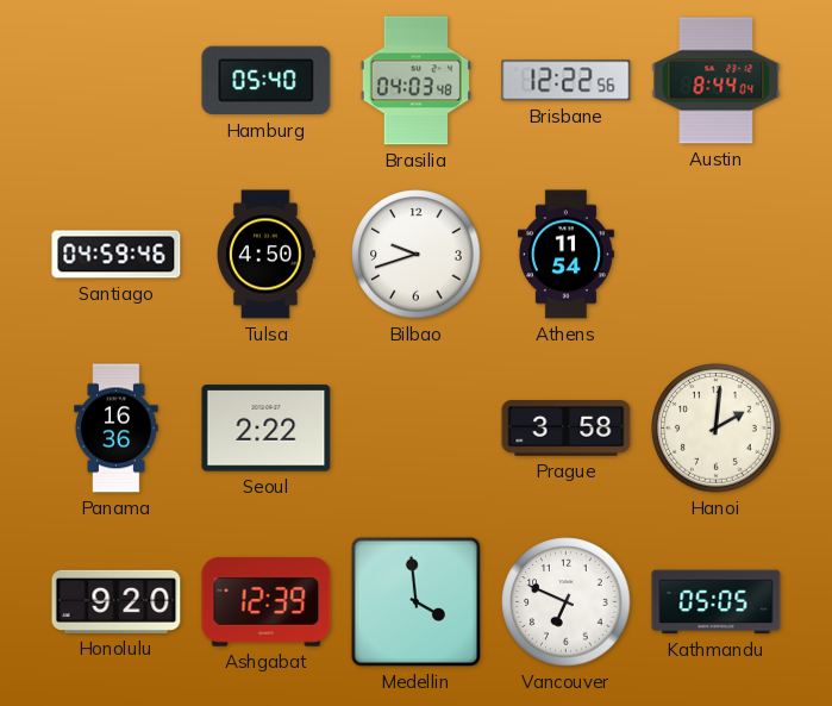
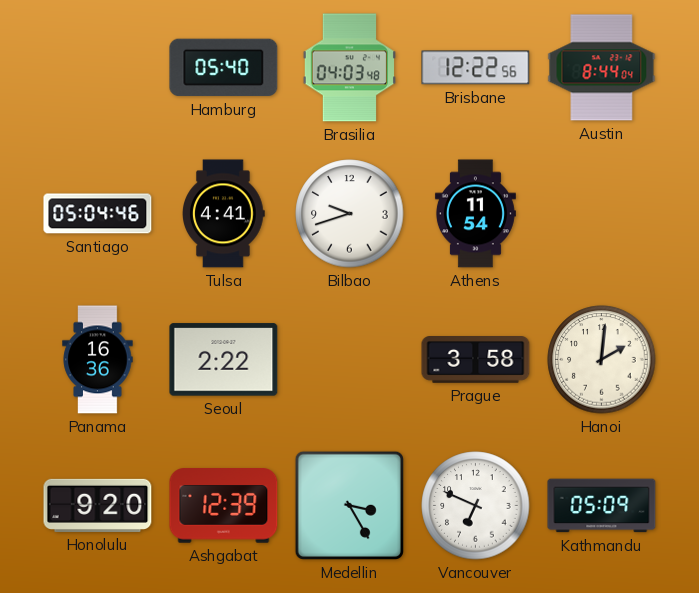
Santiago: 04:59 -> 05:04 (98, 214)
Tulsa: 4:50 -> 4:41 (224, 214)
Medellin: 3:59 -> 3:25 (349, 505)
Kathmandu: 05:05 -> 05:09 (602, 506)
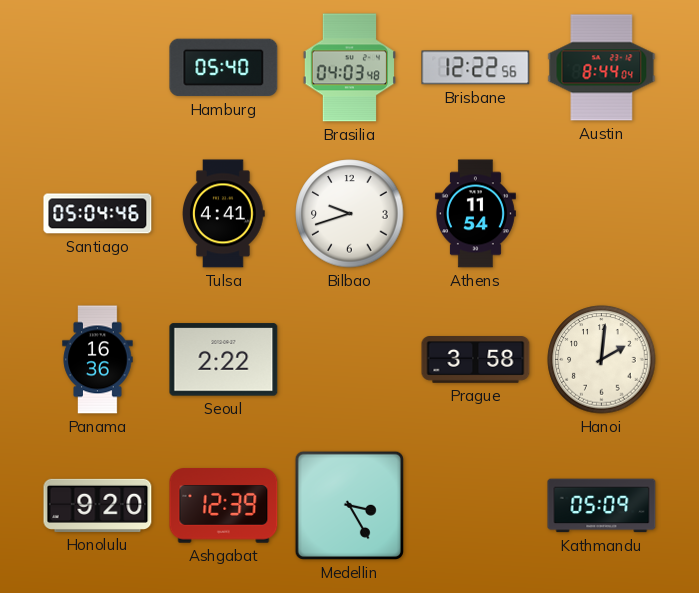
Vancouver: 6:49 -> none (476, 506)
